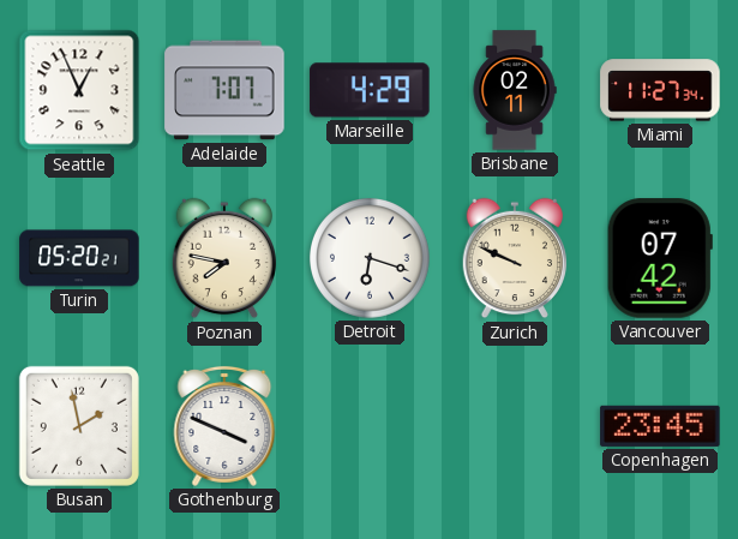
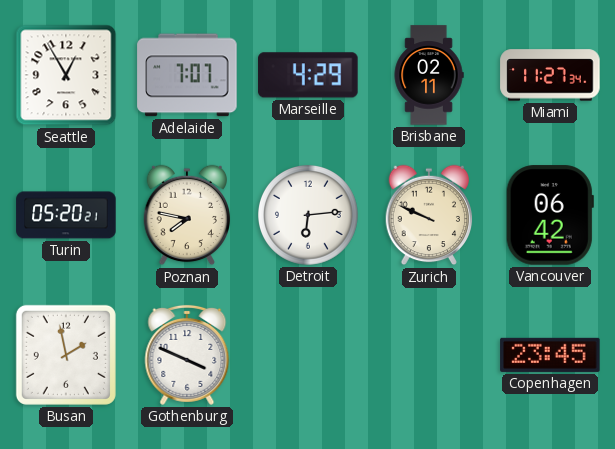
Seattle: 12:56 -> 12:55 (66, 75)
Detroit: 6:18 -> 6:14 (309, 216)
Vancouver: 07:42 -> 06:42 (550, 215)
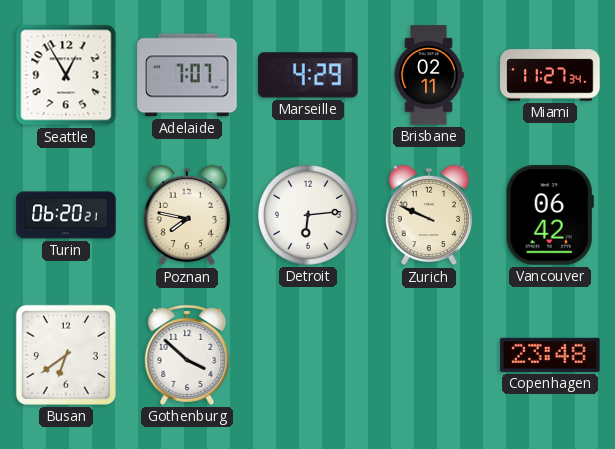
Turin: 05:20 -> 06:20 (66, 215)
Busan: 1:58 -> 6:39 (66, 355)
Gothenburg: 3:49 -> 3:52 (187, 355)
Copenhagen: 23:45 -> 23:48 (550, 355)
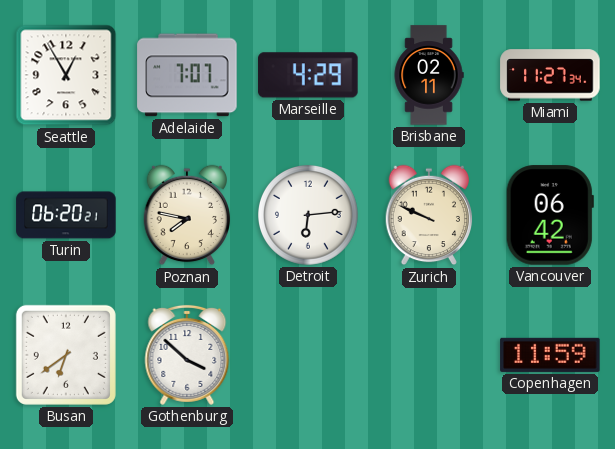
Copenhagen: 23:48 -> 11:59 (550, 355)
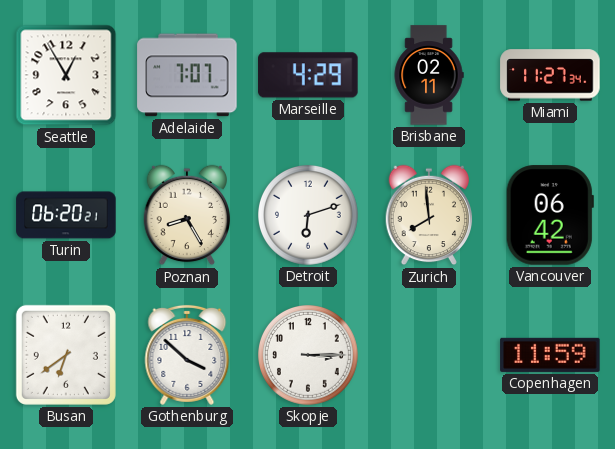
Poznan: 7:47 -> 8:25 (187, 215)
Detroit: 6:14 -> 6:12 (309, 216)
Zurich: 9:49 -> 7:59 (429, 215)
Skopje: none -> 3:15 (309, 356)
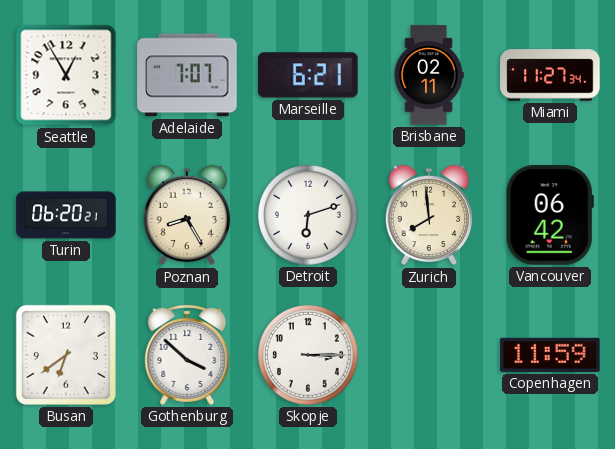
Marseille: 4:29 -> 6:21 (308, 75)
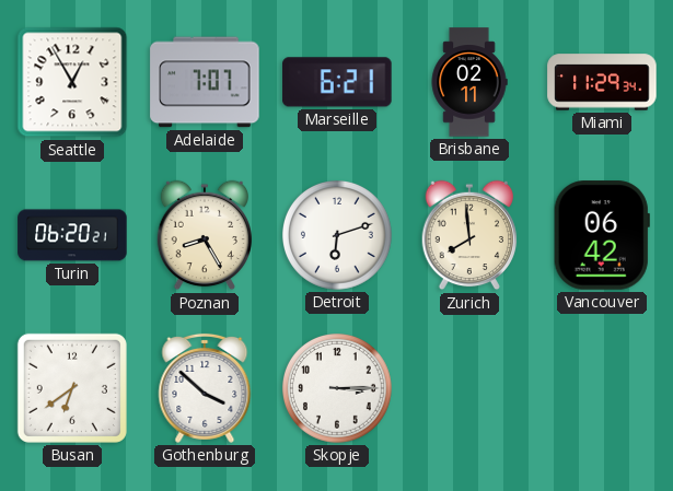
Miami: 11:27 -> 11:29 (602, 82)
Copenhagen: 11:59 -> none (550, 355)
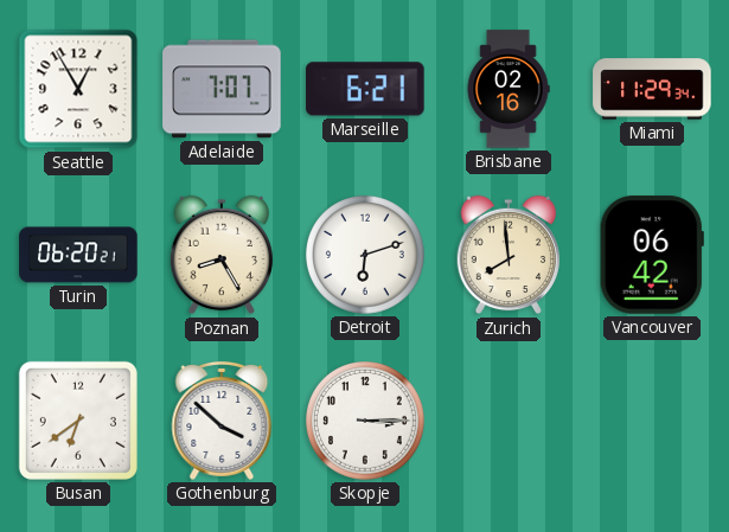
Brisbane: 02:11 -> 02:16 (509, 89)
